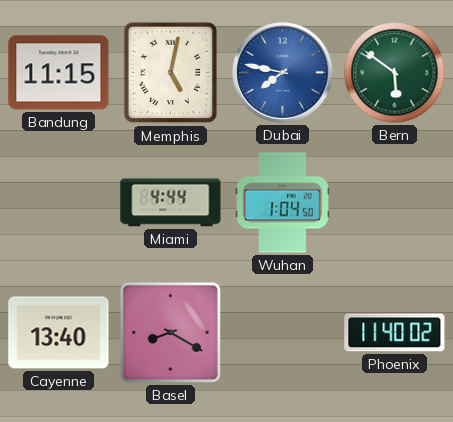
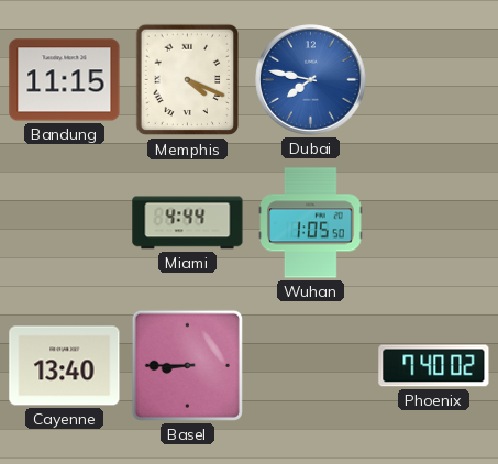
Memphis: 5:02 -> 4:19 (188, 80)
Bern: 5:51 -> none (395, 73)
Wuhan: 1:04 -> 1:05 (311, 223)
Basel: 8:20 -> 8:45 (187, 365)
Phoenix: 11:40 -> 7:40 (434, 366)
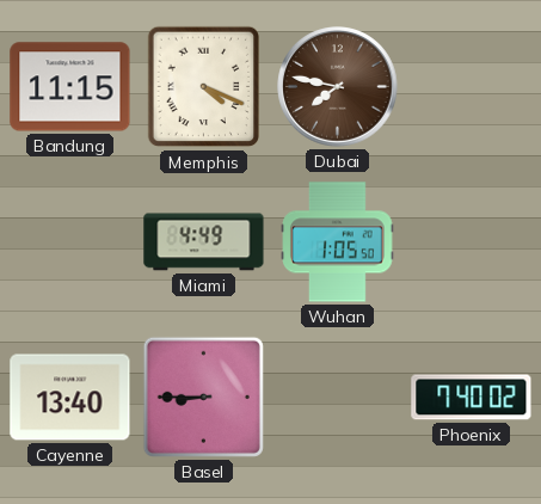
Dubai dial: blue -> brown (338, 87)
Miami: 4:44 -> 4:49 (204, 242)
